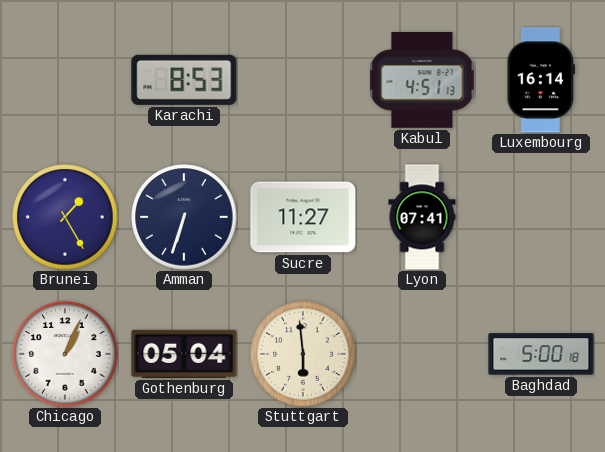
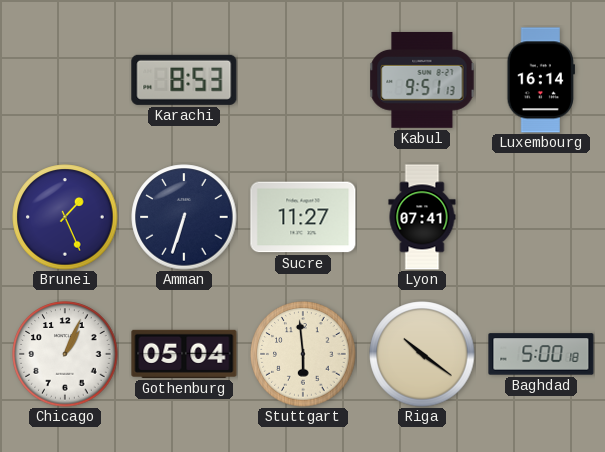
Kabul: 4:51 -> 9:51 (422, 80)
Brunei: 1:25 -> 1:26 (65, 217)
Riga: none -> 10:21 (422, 354)
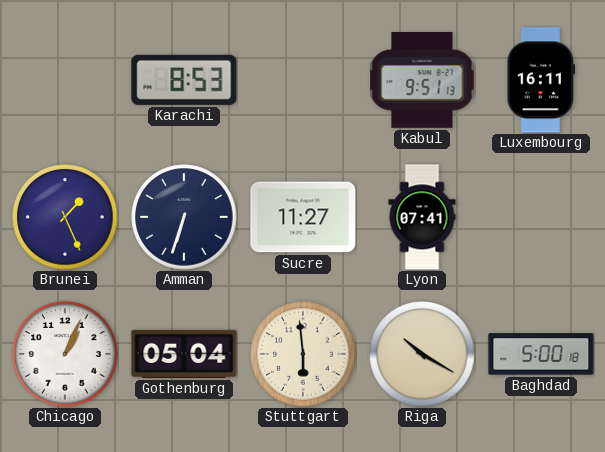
Luxembourg: 16:14 -> 16:11 (540, 80)
Riga: 10:21 -> 10:20 (422, 354)
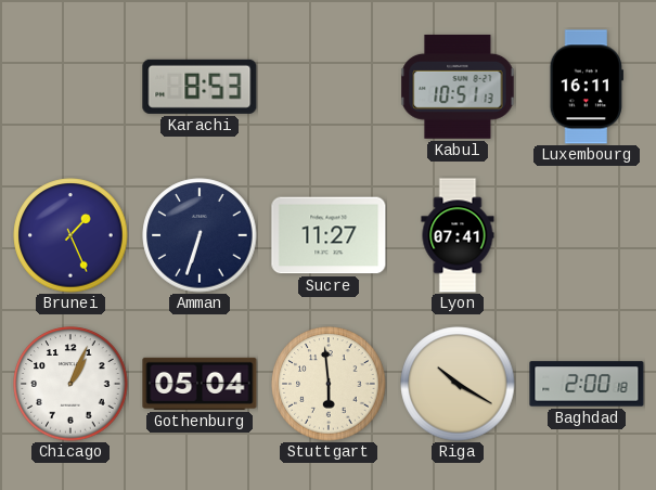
Kabul: 9:51 -> 10:51 (458, 87)
Baghdad: 5:00 -> 2:00 (587, 384)
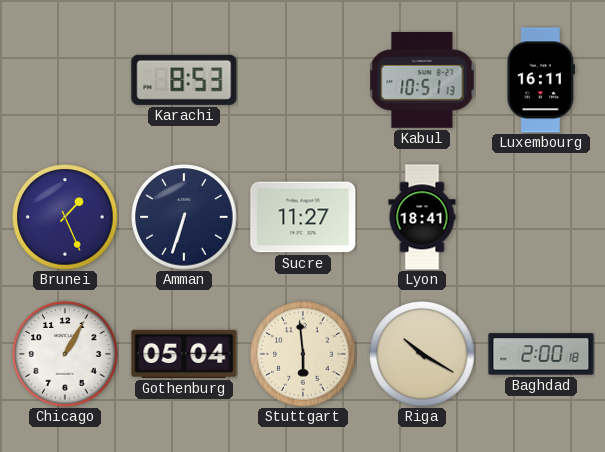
Lyon: 07:41 -> 18:41 (422, 217)
Chicago: 1:04 -> 1:05 (65, 354)
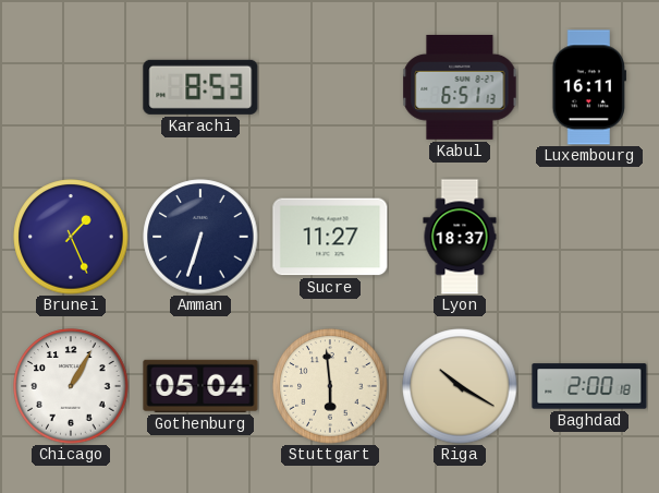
Kabul: 10:51 -> 6:51 (460, 87)
Lyon: 18:41 -> 18:37 (460, 237)
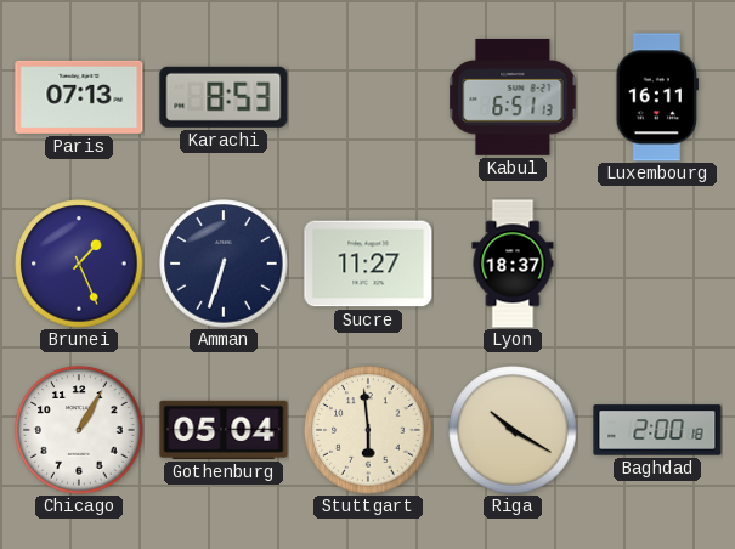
Paris: none -> 07:13 (79, 97)
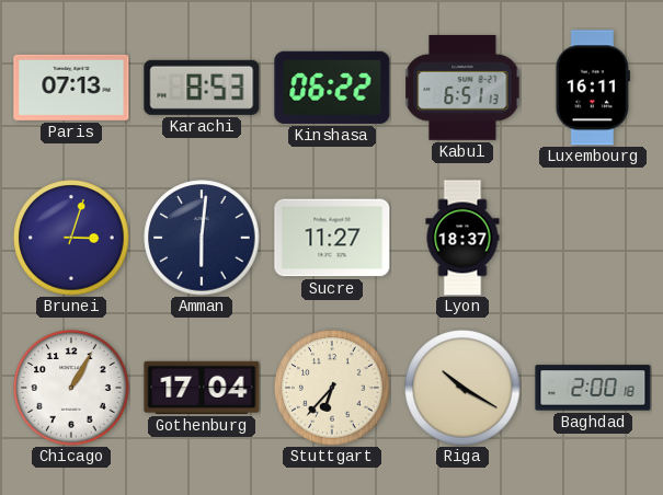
Kinshasa: none -> 06:22 (332, 88)
Brunei: 1:26 -> 3:03 (71, 238)
Amman: 6:33 -> 6:01 (202, 238)
Gothenburg: 05:04 -> 17:04 (202, 388)
Stuttgart: 5:59 -> 6:37 (332, 388)
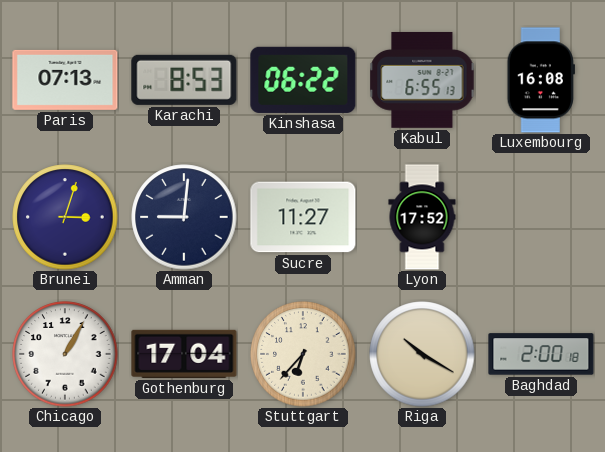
Kabul: 6:51 -> 6:55 (422, 80)
Luxembourg: 16:11 -> 16:08 (540, 80)
Amman: 6:01 -> 9:01 (184, 217)
Lyon: 18:37 -> 17:52 (422, 217)
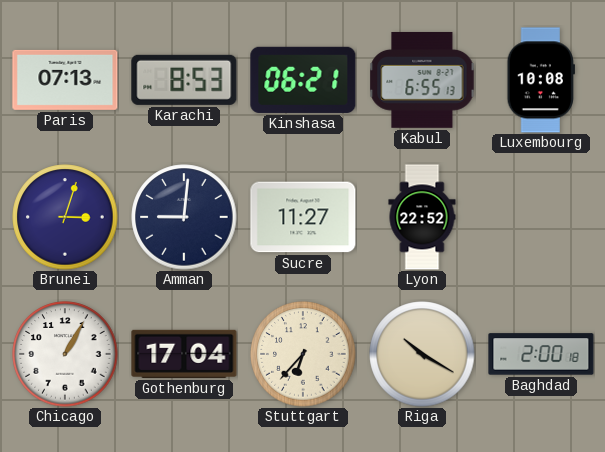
Kinshasa: 06:22 -> 06:21 (303, 80)
Luxembourg: 16:08 -> 10:08 (540, 80)
Lyon: 17:52 -> 22:52 (422, 217)
